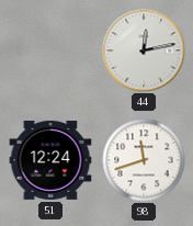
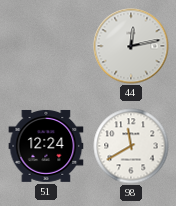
98: 11:42 -> 11:40 (131, 146)
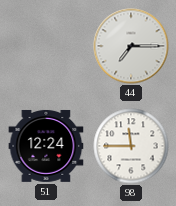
44: 12:13 -> 7:15 (131, 46)
98: 11:40 -> 11:45 (131, 146)
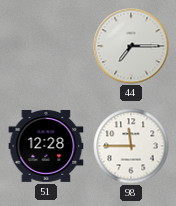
51: 12:24 -> 12:28 (46, 146)
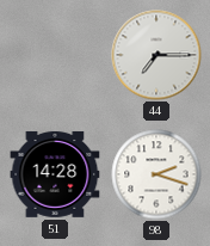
51: 12:28 -> 14:28 (55, 174)
98: 11:45 -> 2:18 (156, 174)
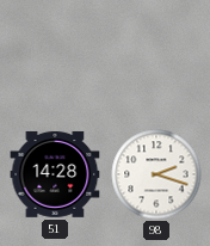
44: 7:15 -> none (156, 55)
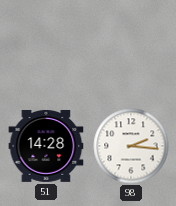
98: 2:18 -> 2:16 (131, 146)
